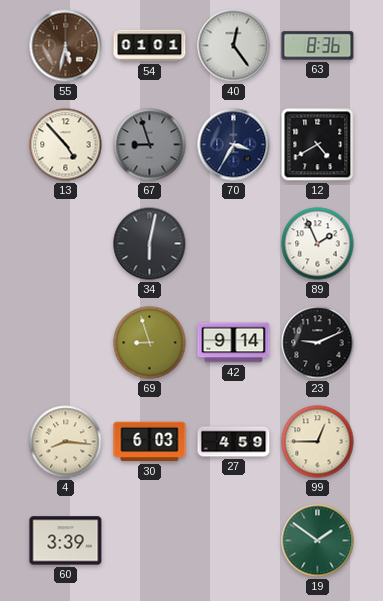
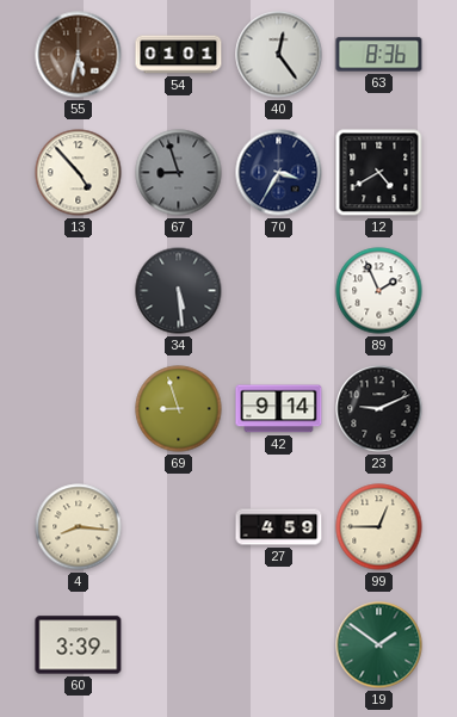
34: 6:02 -> 5:29 (179, 291)
30: 6:03 -> none (150, 442)
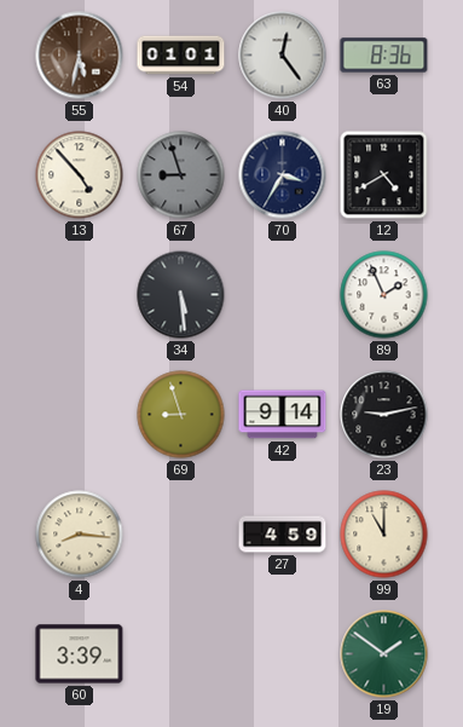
23: 9:11 -> 9:13 (384, 415)
99: 12:45 -> 11:00 (384, 535)
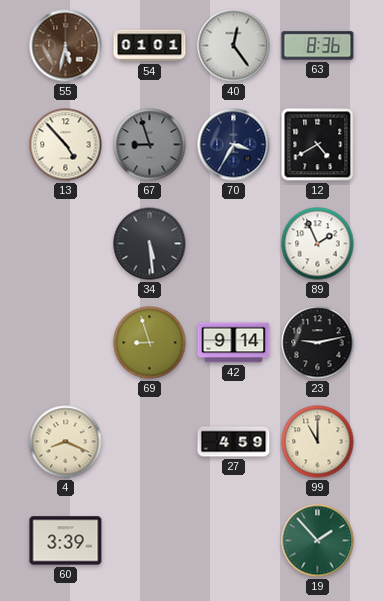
4: 8:16 -> 8:19 (66, 442)
19: 1:51 -> 1:53 (318, 541)
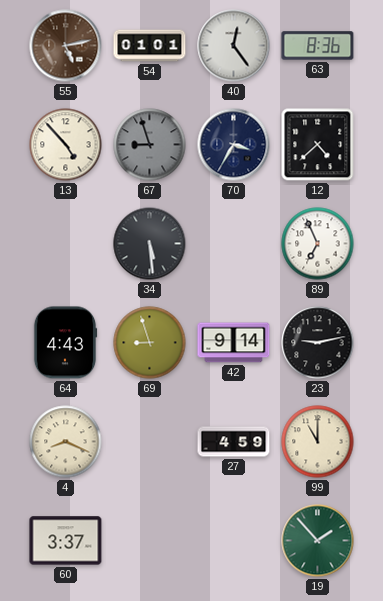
55: 5:32 -> 5:13 (66, 46)
12: 4:40 -> 4:38 (318, 145)
89: 1:56 -> 6:56 (318, 244)
64: none -> 4:43 (65, 343)
60: 3:39 -> 3:37 (66, 541)
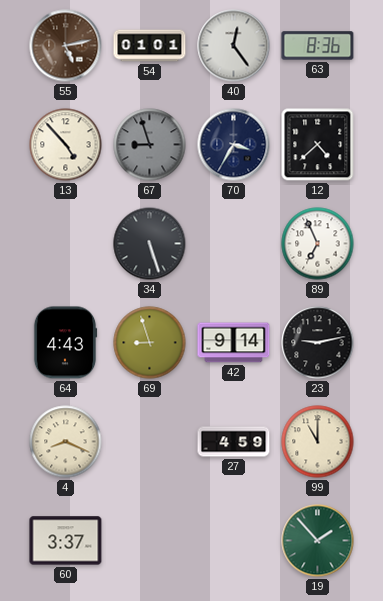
34: 5:29 -> 5:27 (150, 244)
